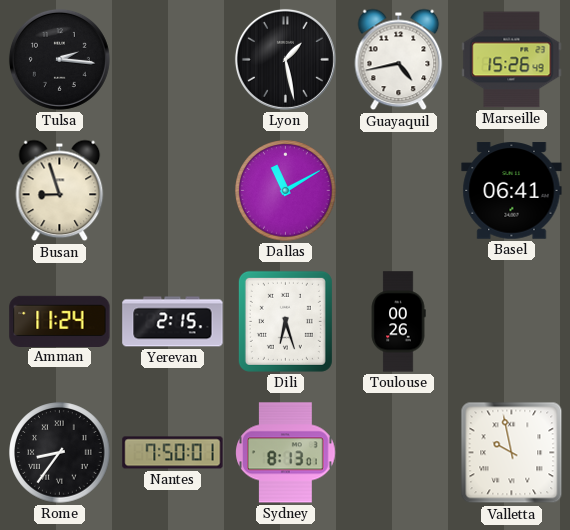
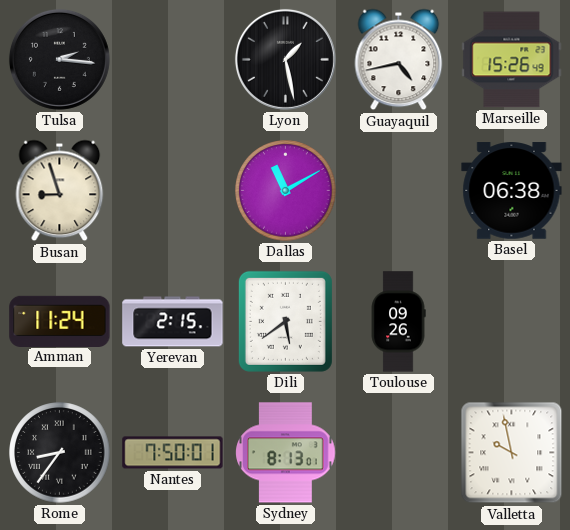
Basel: 06:41 -> 06:38 (512, 191)
Dili: 6:27 -> 5:39 (285, 321)
Toulouse: 00:26 -> 09:26 (398, 322)
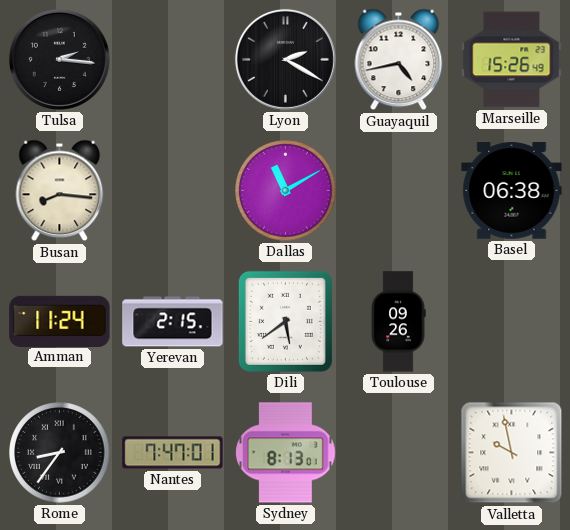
Lyon: 1:28 -> 2:20 (285, 59)
Busan: 8:57 -> 8:16 (60, 191)
Nantes: 7:50 -> 7:47 (173, 453)
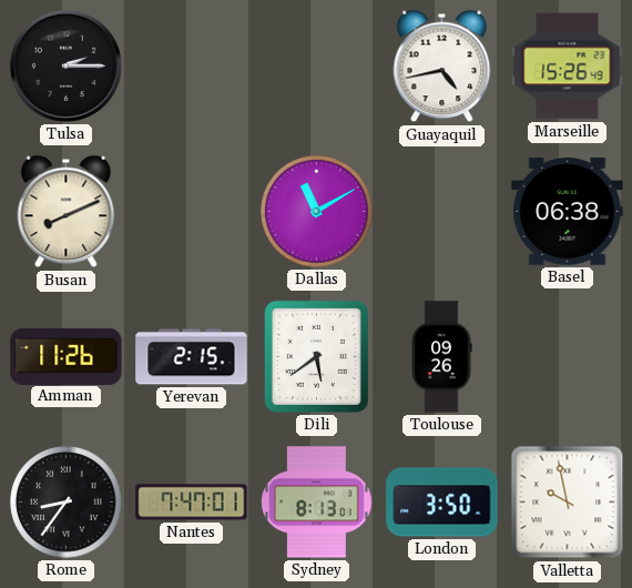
Tulsa: 2:16 -> 2:15 (65, 65)
Lyon: 2:20 -> none (285, 59)
Busan: 8:16 -> 8:11 (67, 212)
Amman: 11:24 -> 11:26 (67, 356)
London: none -> 3:50 (442, 503)
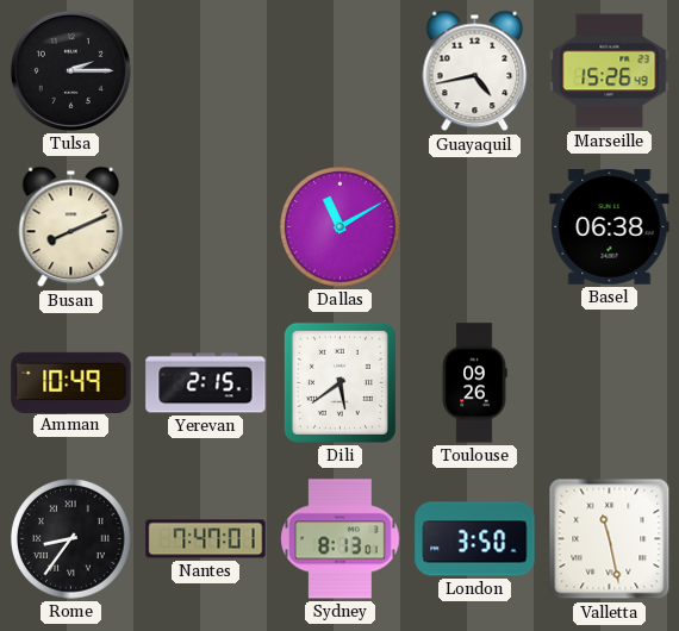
Amman: 11:26 -> 10:49 (71, 382)
Valletta: 9:58 -> 11:28 (610, 539)
